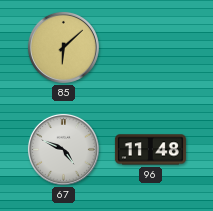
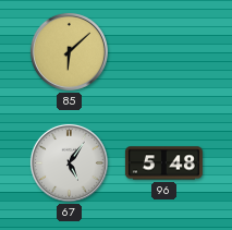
67: 4:49 -> 5:06 (69, 162)
96: 11:48 -> 5:48 (163, 164)
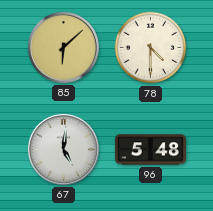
78: none -> 4:30 (151, 48)
67: 5:06 -> 5:01 (63, 149)
